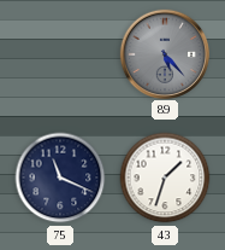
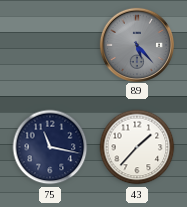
75: 11:19 -> 11:17 (50, 147)
43: 1:33 -> 1:37 (137, 147)
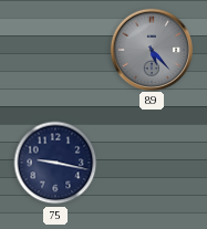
75: 11:17 -> 9:17 (55, 163)
43: 1:37 -> none (137, 147)
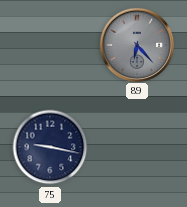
89: 5:23 -> 6:23 (136, 44)
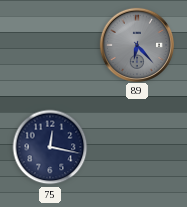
75: 9:17 -> 12:17 (50, 147)
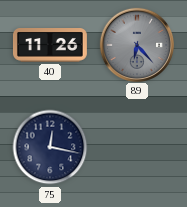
40: none -> 11:26 (50, 46)
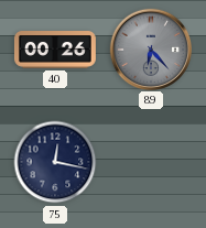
40: 11:26 -> 00:26 (55, 51)
